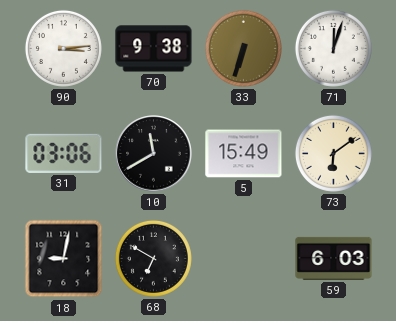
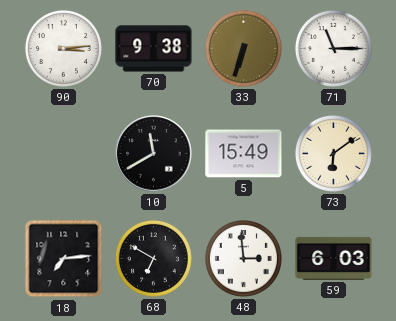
71: 12:03 -> 11:15 (333, 48)
31: 03:06 -> none (64, 153)
18: 9:02 -> 7:14 (64, 259)
48: none -> 2:59 (243, 258)
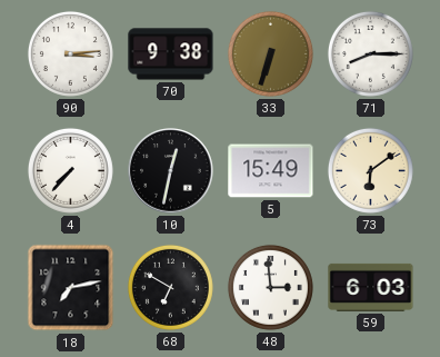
71: 11:15 -> 8:15 (370, 53)
4: none -> 7:37 (70, 170)
10: 11:40 -> 12:32 (171, 171)
18: 7:14 -> 7:13 (71, 288)
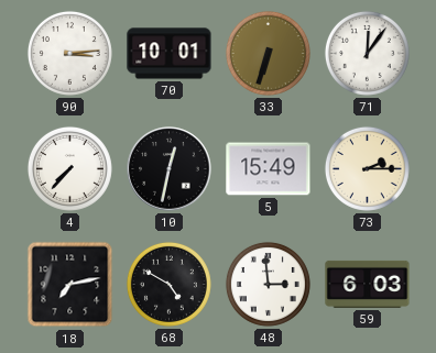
70: 9:38 -> 10:01 (170, 54)
71: 8:15 -> 12:06 (367, 53)
73: 6:09 -> 2:15 (367, 168)
68: 6:50 -> 4:50 (168, 284)
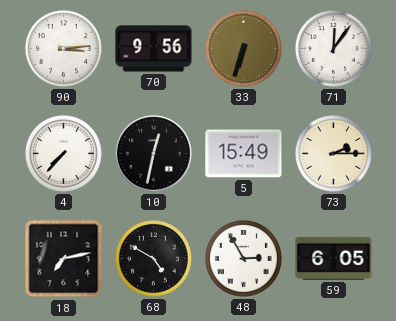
70: 10:01 -> 9:56 (154, 49)
48: 2:59 -> 2:55 (243, 258)
59: 6:03 -> 6:05 (334, 258)
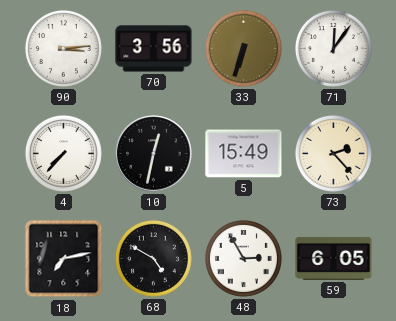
70: 9:56 -> 3:56 (154, 49)
73: 2:15 -> 2:23 (333, 153)
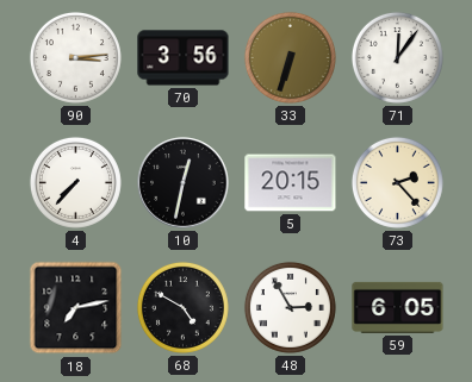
5: 15:49 -> 20:15 (291, 183)
